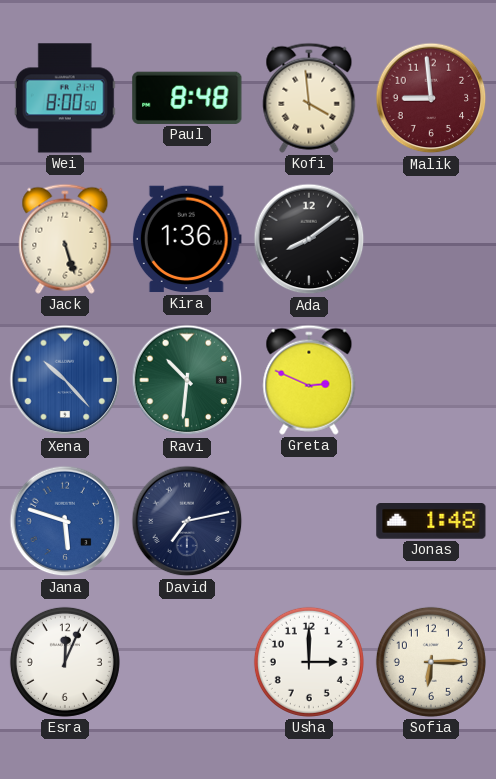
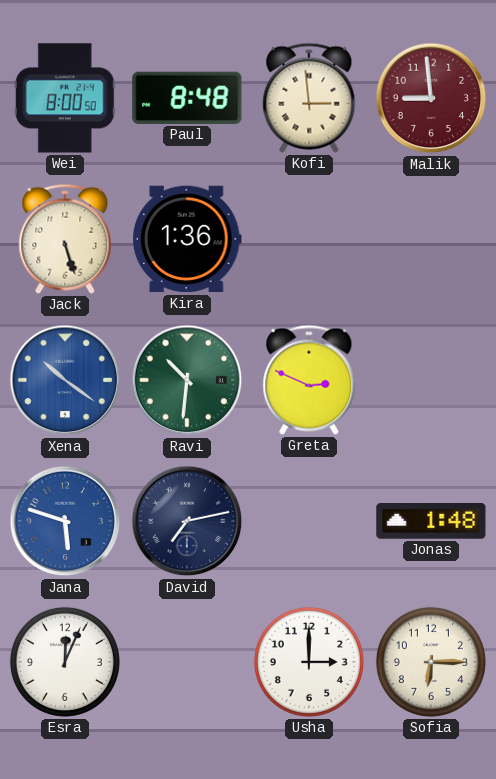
Kofi: 3:59 -> 2:59 (309, 98)
Ada: 8:09 -> none (309, 239)
Xena: 10:23 -> 10:21 (65, 380)
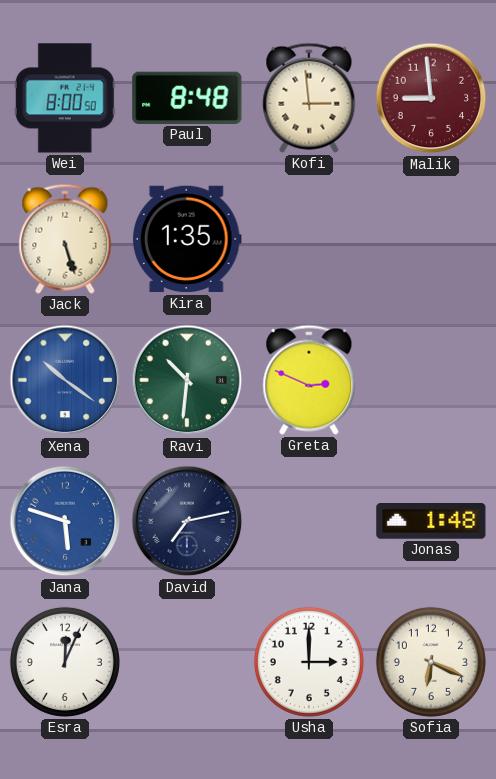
Kira: 1:36 -> 1:35 (187, 239)
Sofia: 6:15 -> 6:19 (431, 662)
